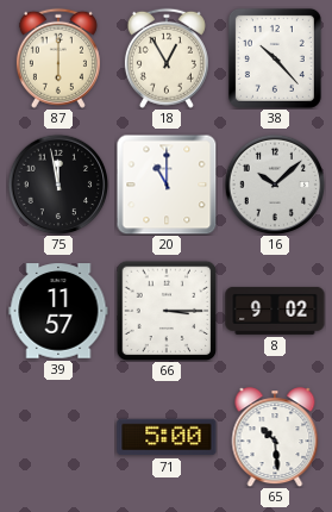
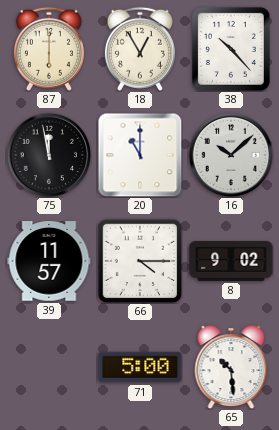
66: 3:15 -> 4:15 (140, 261)
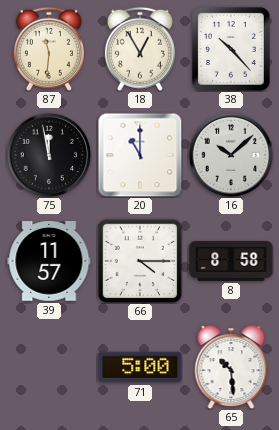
87: 6:00 -> 11:31 (49, 49)
8: 9:02 -> 8:58 (231, 261)
